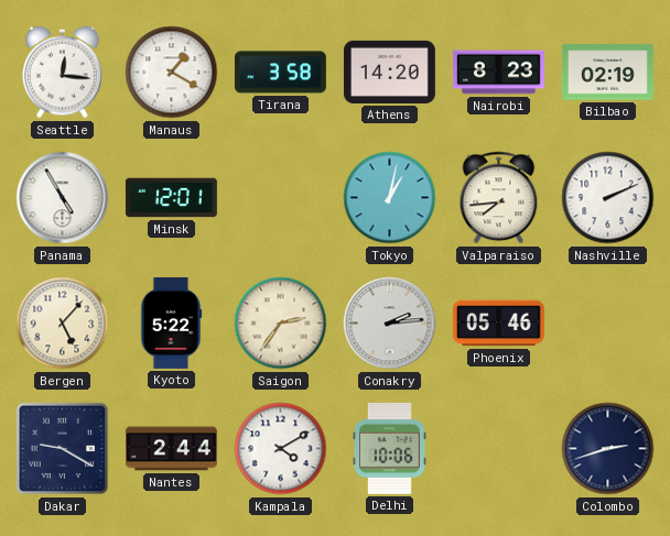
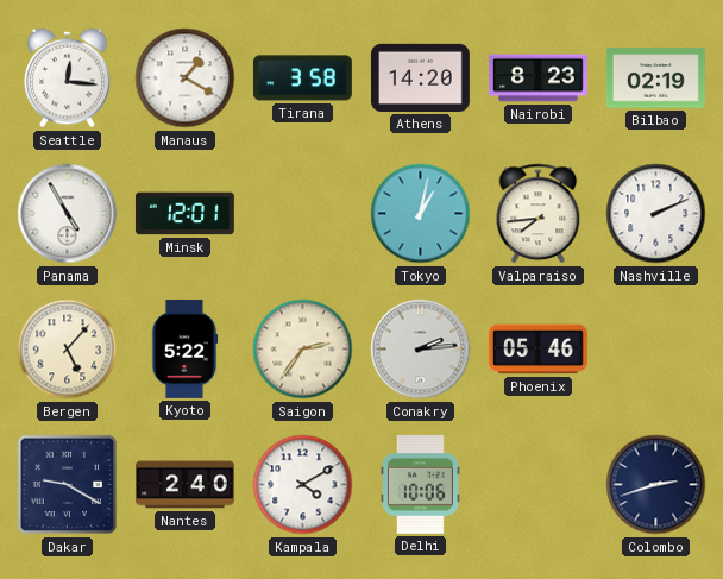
Nantes: 2:44 -> 2:40 (186, 485)
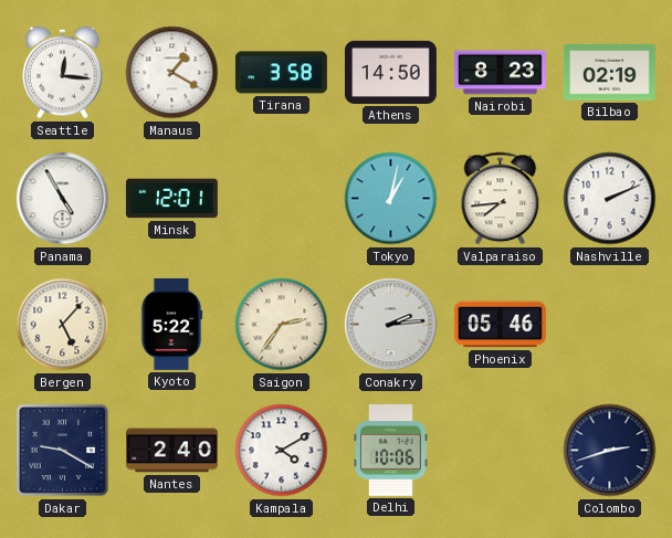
Athens: 14:20 -> 14:50 (390, 72)
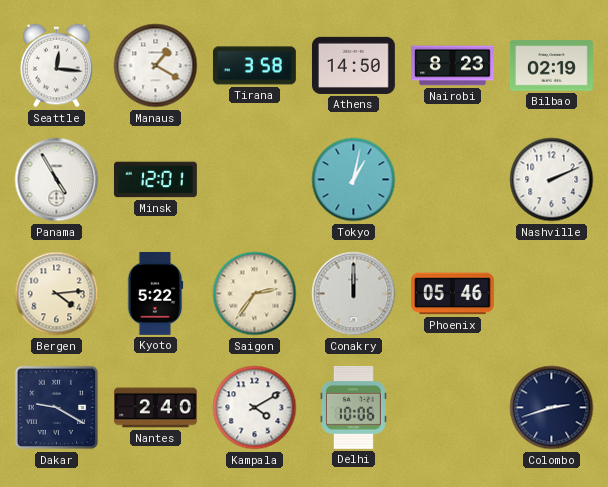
Valparaiso: 7:44 -> none (501, 199)
Bergen: 5:07 -> 4:14 (57, 294)
Conakry: 2:14 -> 12:00 (354, 294)
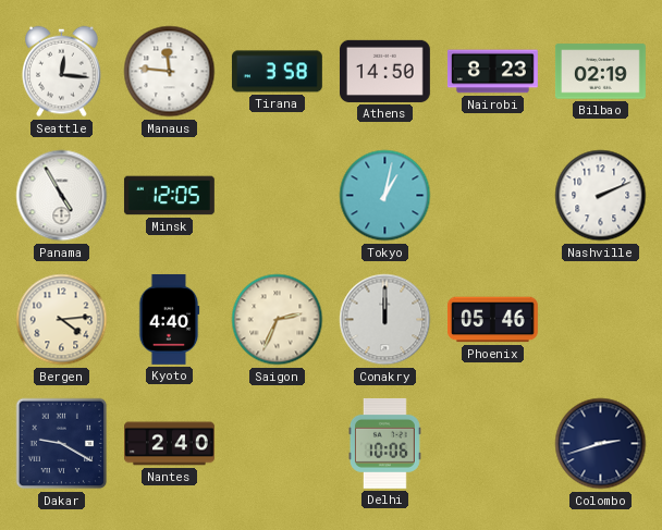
Manaus: 1:20 -> 11:46 (170, 72)
Minsk: 12:01 -> 12:05 (170, 196)
Kyoto: 5:22 -> 4:40 (169, 319)
Saigon: 2:36 -> 2:34 (278, 320)
Kampala: 4:10 -> none (255, 408)
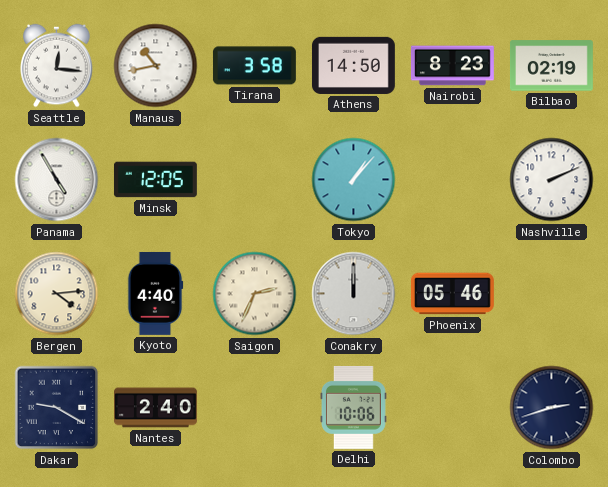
Manaus: 11:46 -> 10:43 (156, 66)
Tokyo: 1:02 -> 1:07 (354, 180)
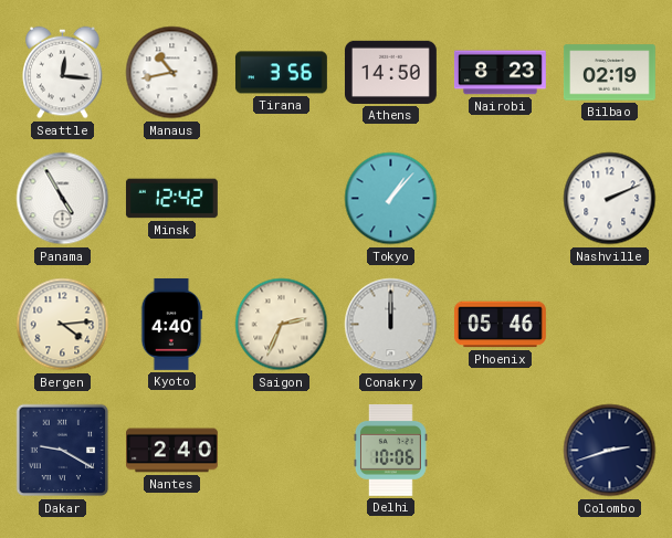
Tirana: 3:58 -> 3:56 (281, 73)
Minsk: 12:05 -> 12:42 (172, 199)
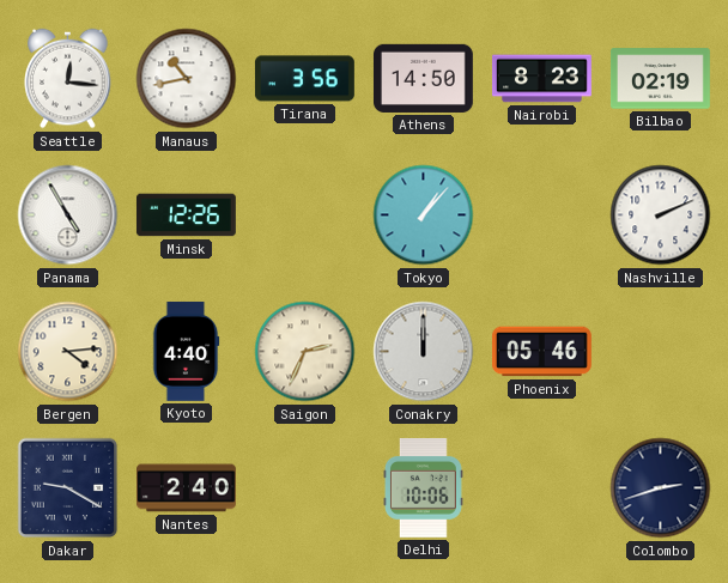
Minsk: 12:42 -> 12:26 (187, 215)
